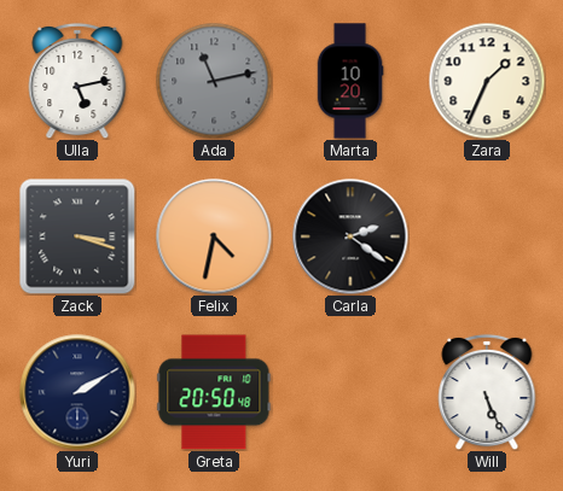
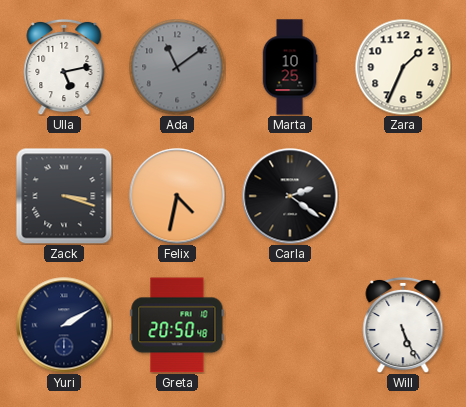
Ada: 11:13 -> 11:09 (177, 67)
Marta: 10:20 -> 10:25 (290, 67)
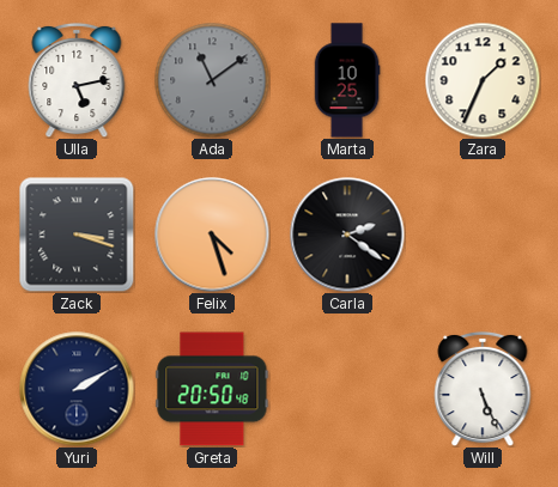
Felix: 4:32 -> 4:27 (212, 235)
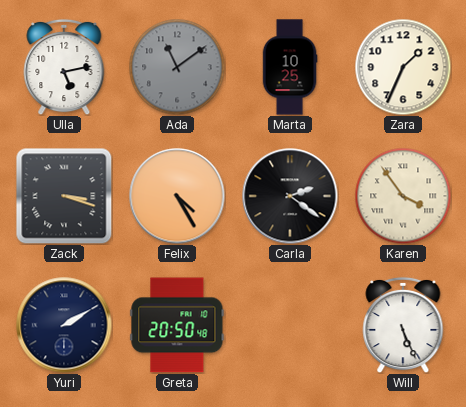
Felix: 4:27 -> 4:25 (177, 196)
Karen: none -> 3:54 (403, 196)
